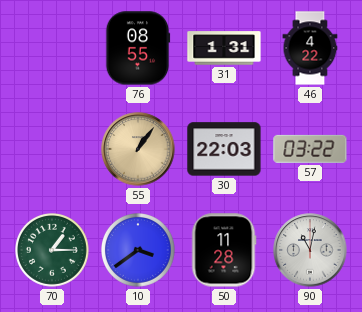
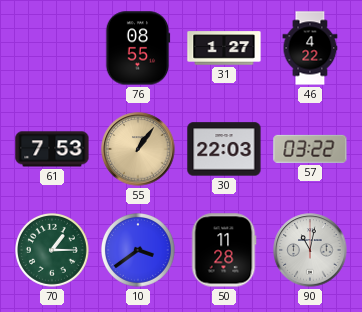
31: 1:31 -> 1:27 (224, 48)
61: none -> 7:53 (52, 149)
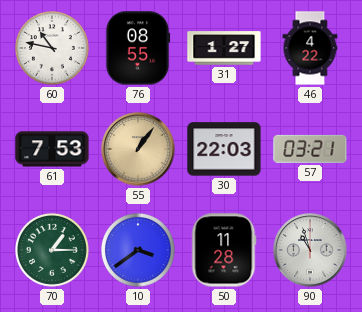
60: none -> 10:47 (53, 49)
57: 03:22 -> 03:21 (310, 149)
90: 11:02 -> 10:57 (310, 250)
